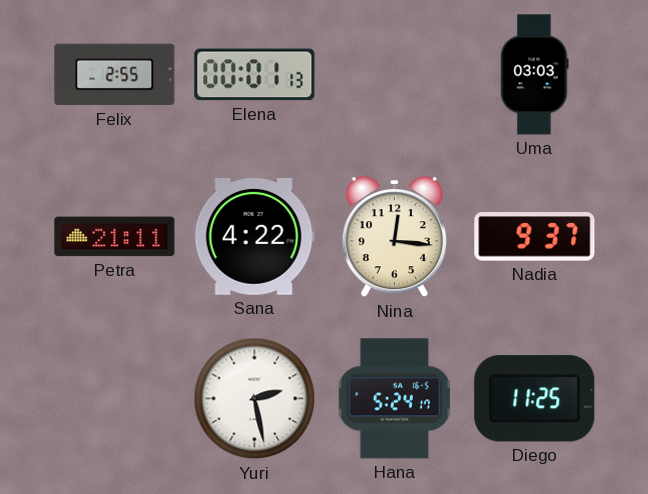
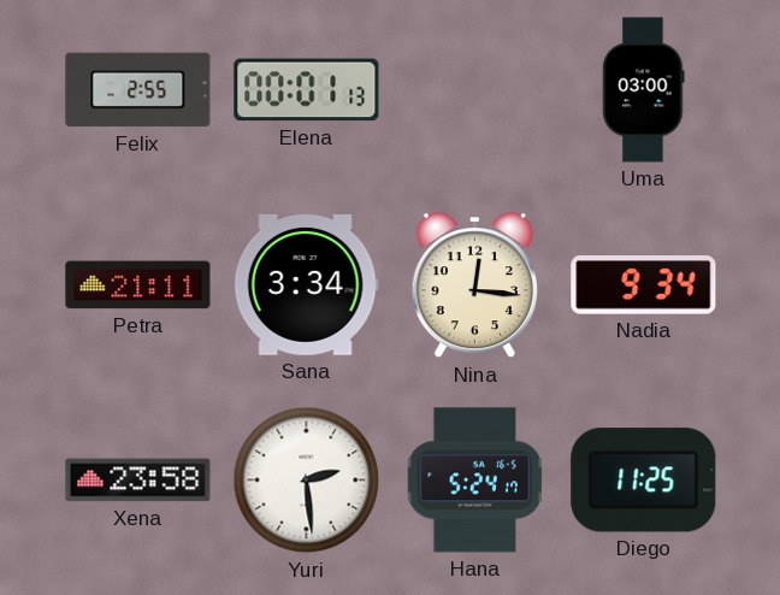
Uma: 03:03 -> 03:00 (644, 90)
Sana: 4:22 -> 3:34 (306, 284)
Nadia: 9:37 -> 9:34 (644, 285)
Xena: none -> 23:58 (138, 481)
Yuri: 2:28 -> 2:29 (307, 481)
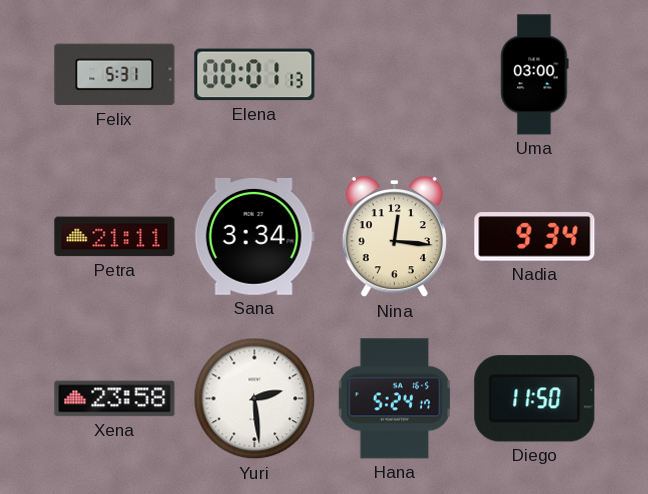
Felix: 2:55 -> 5:31 (115, 75)
Diego: 11:25 -> 11:50 (535, 399)
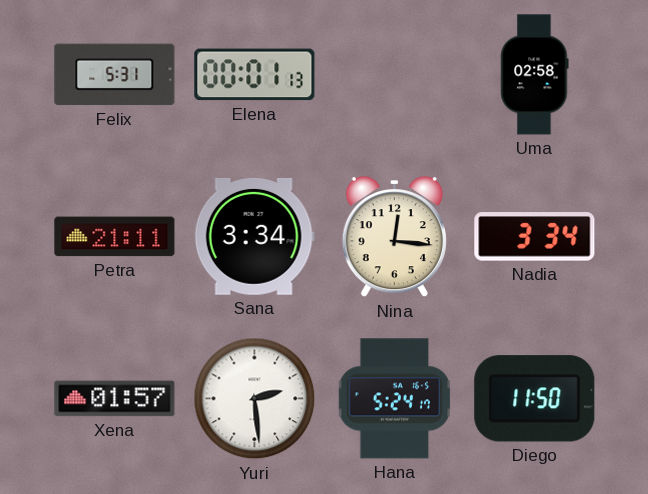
Uma: 03:00 -> 02:58 (535, 75)
Nadia: 9:34 -> 3:34 (535, 237)
Xena: 23:58 -> 01:57 (115, 399)
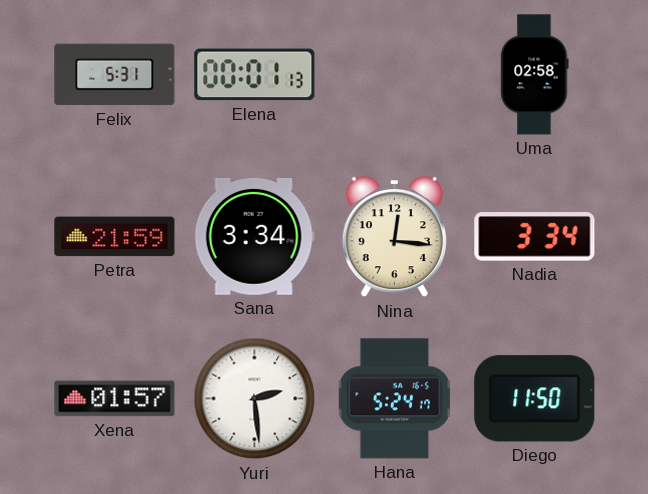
Petra: 21:11 -> 21:59 (115, 237)
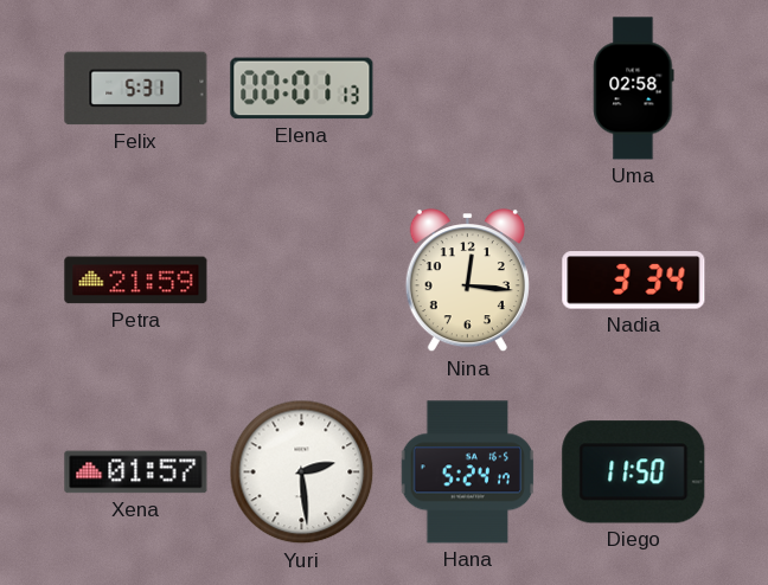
Sana: 3:34 -> none (254, 236)
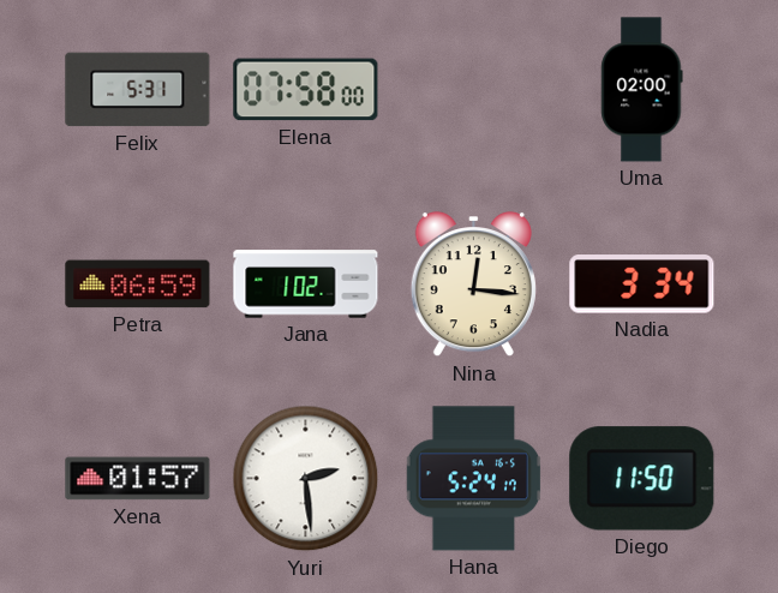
Elena: 00:01 -> 07:58 (306, 90)
Uma: 02:58 -> 02:00 (642, 90)
Petra: 21:59 -> 06:59 (138, 284)
Jana: none -> 1:02 (306, 284)
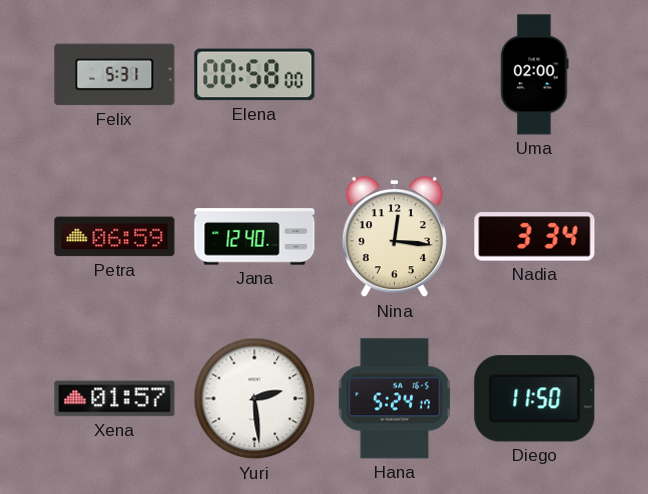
Elena: 07:58 -> 00:58 (255, 75)
Jana: 1:02 -> 12:40 (255, 237)
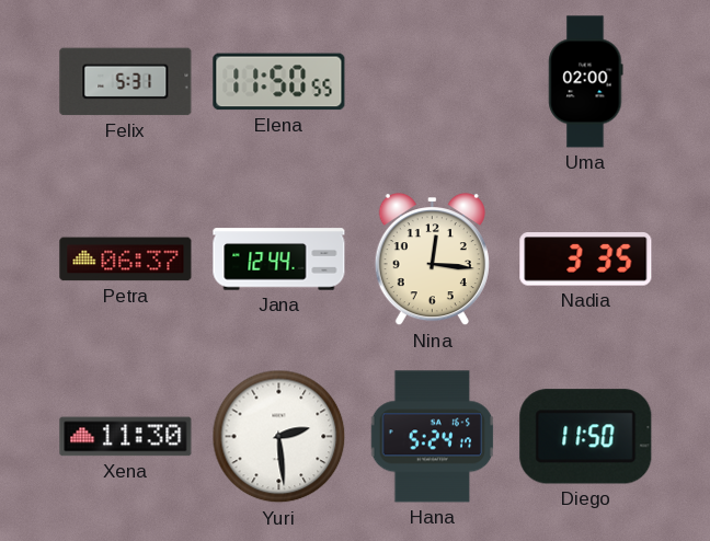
Elena: 00:58 -> 11:50 (279, 82)
Petra: 06:59 -> 06:37 (126, 260)
Jana: 12:40 -> 12:44 (279, 260)
Nadia: 3:34 -> 3:35 (586, 260)
Xena: 01:57 -> 11:30 (126, 437)
